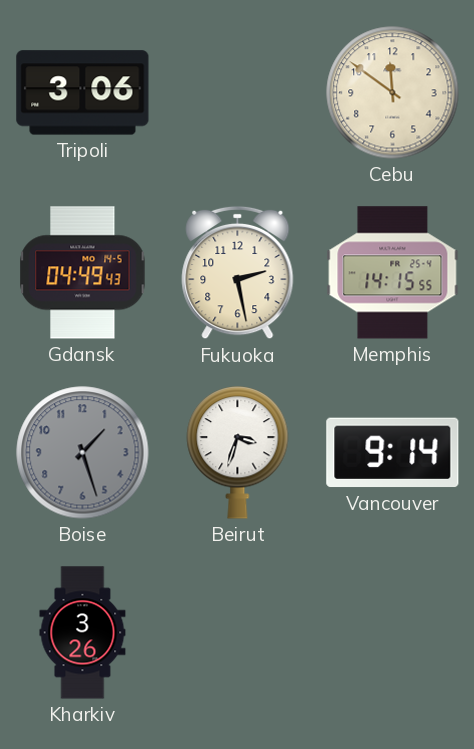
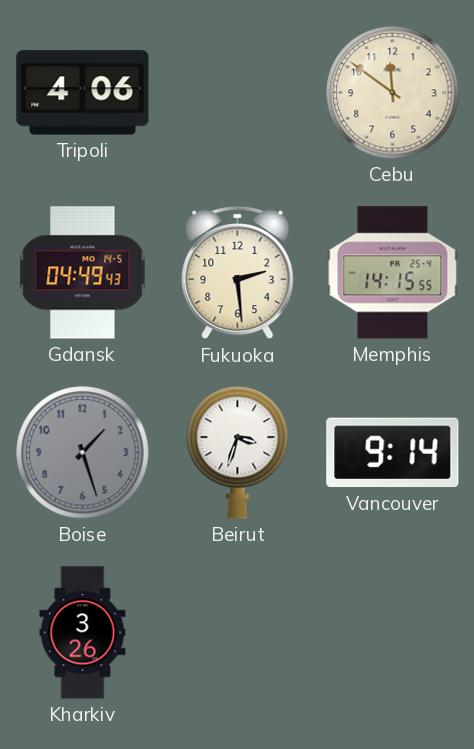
Tripoli: 3:06 -> 4:06 (83, 93)
Fukuoka: 2:28 -> 2:29 (238, 273)
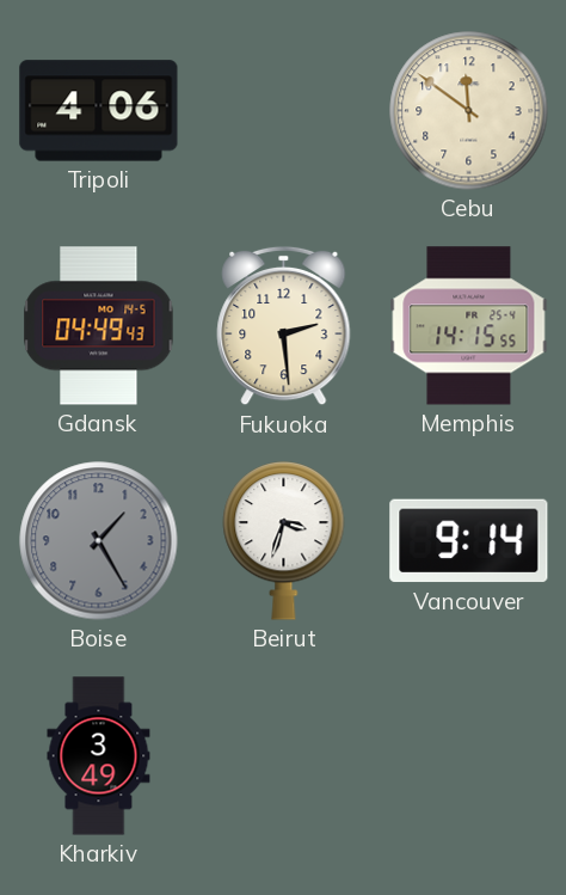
Boise: 1:27 -> 1:25 (99, 541)
Kharkiv: 3:26 -> 3:49 (99, 756)
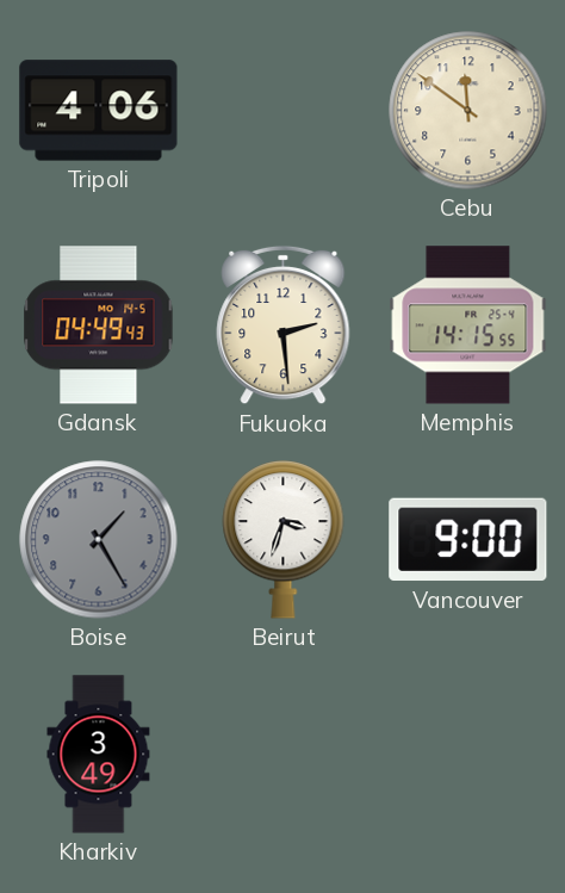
Vancouver: 9:14 -> 9:00 (468, 540)
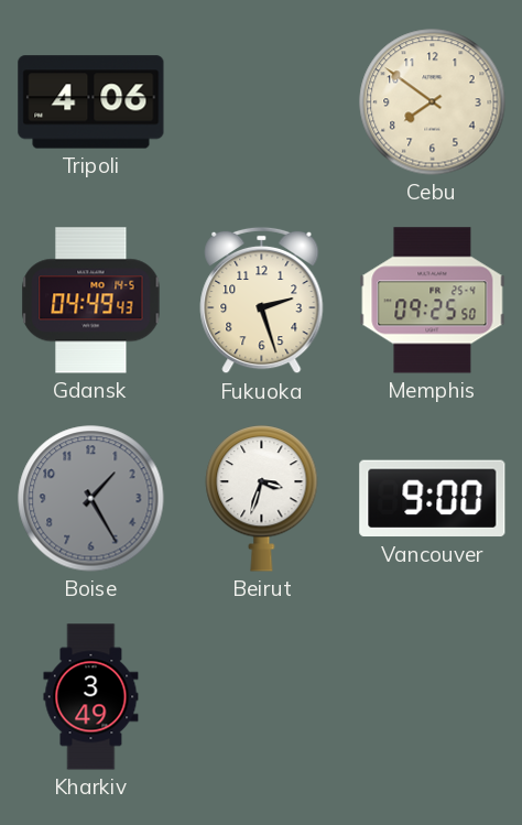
Cebu: 11:51 -> 7:51 (433, 102)
Fukuoka: 2:29 -> 2:27 (262, 301)
Memphis: 14:15 -> 09:25 (433, 301)
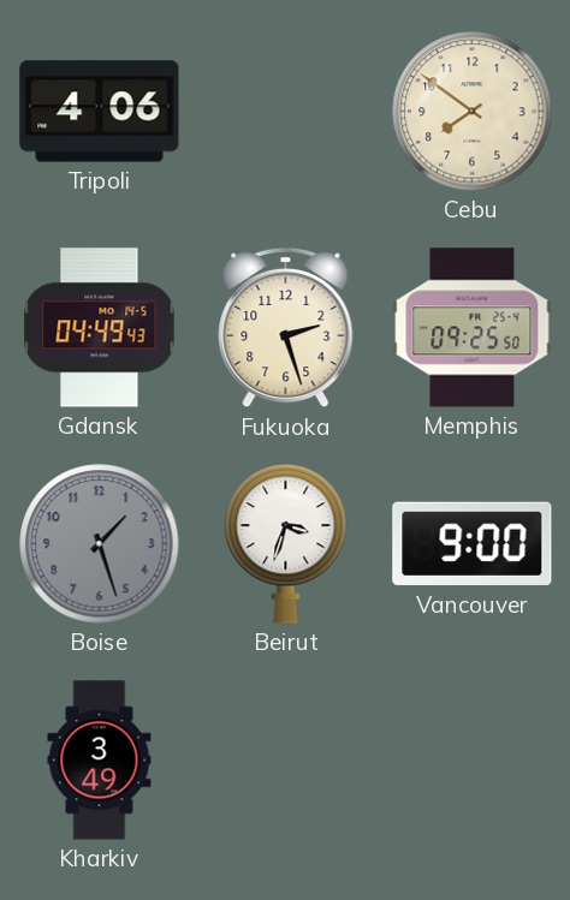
Boise: 1:25 -> 1:27 (100, 544)
